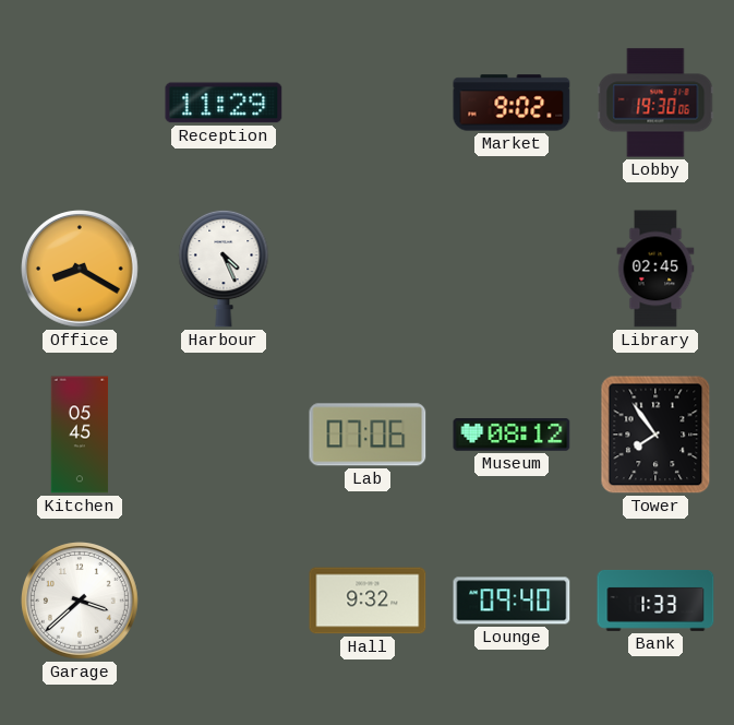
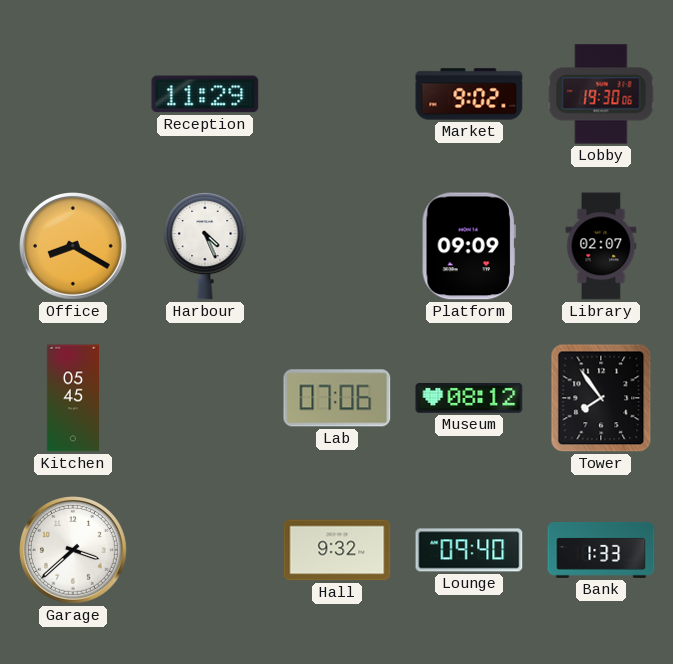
Platform: none -> 09:09 (469, 246)
Library: 02:45 -> 02:07 (601, 246)
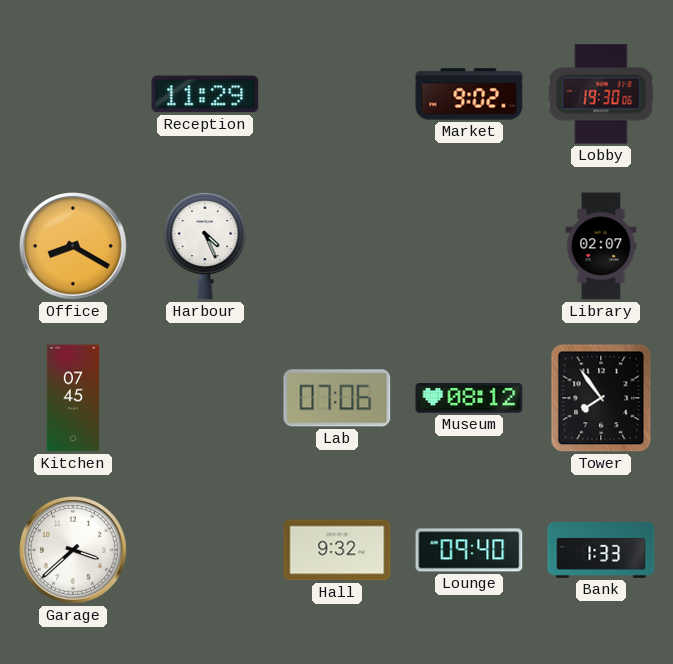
Platform: 09:09 -> none (469, 246)
Kitchen: 05:45 -> 07:45 (73, 398)
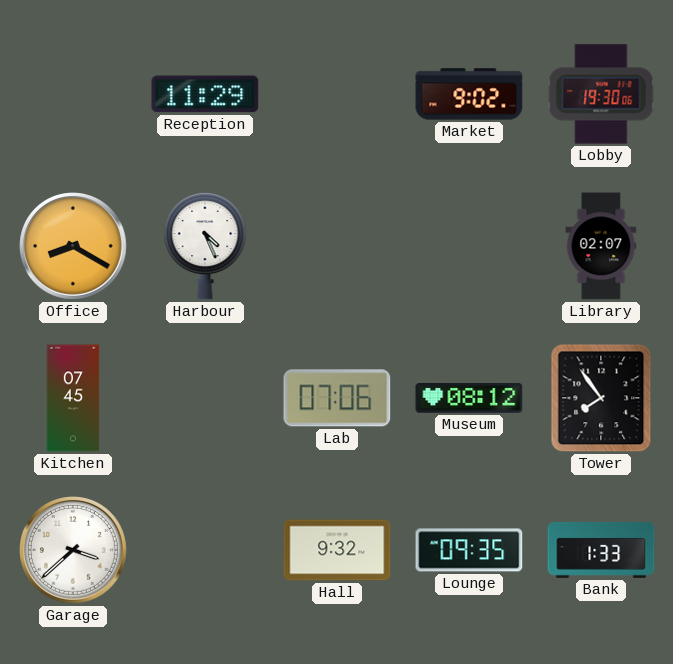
Lounge: 09:40 -> 09:35 (469, 550)
